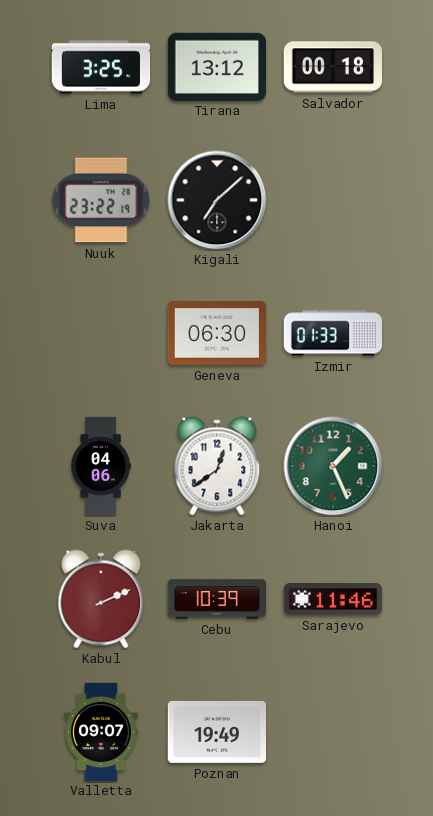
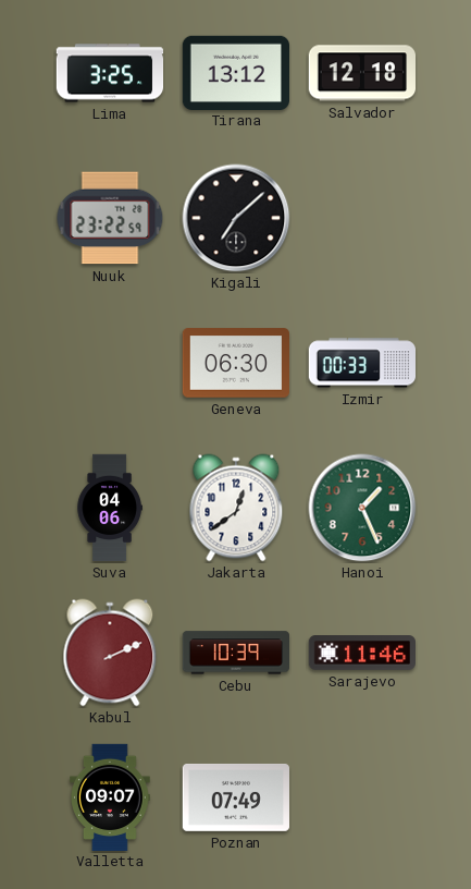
Salvador: 00:18 -> 12:18 (361, 73)
Nuuk: 23:22:19 -> 23:22:59 (110, 218)
Izmir: 01:33 -> 00:33 (362, 363)
Poznan: 19:49 -> 07:49 (235, 797)
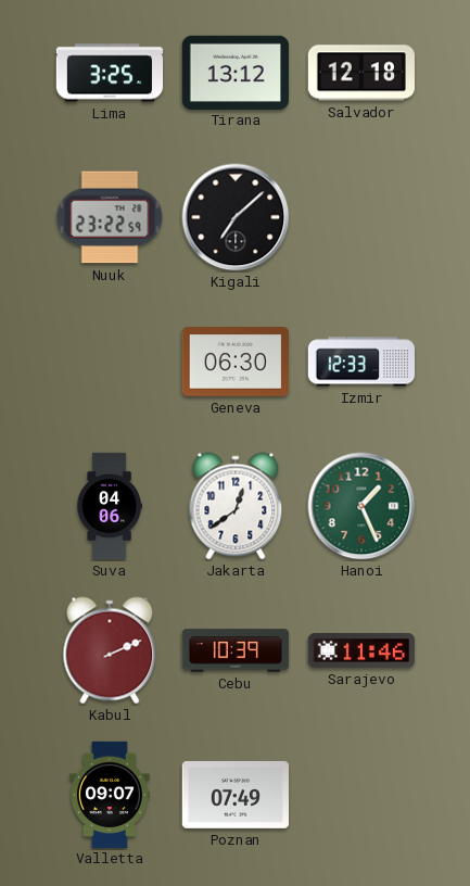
Izmir: 00:33 -> 12:33 (361, 362)
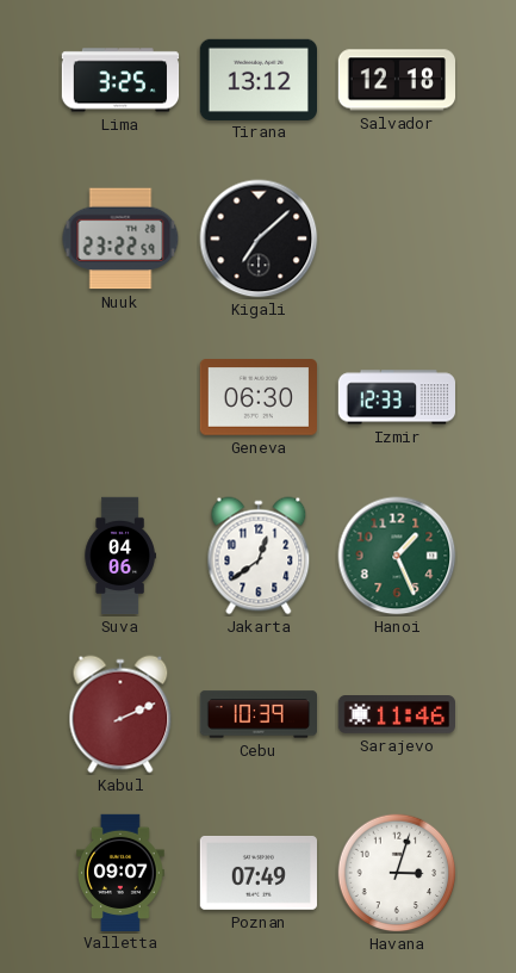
Havana: none -> 3:03 (397, 873)
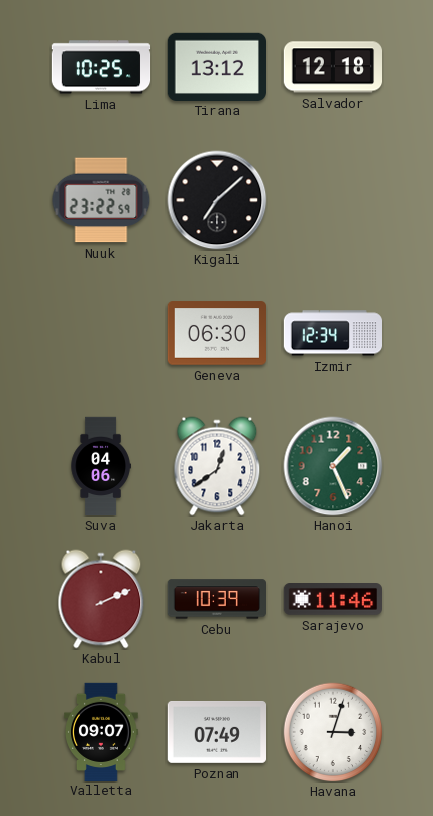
Lima: 3:25 -> 10:25 (101, 67)
Izmir: 12:33 -> 12:34 (333, 333)
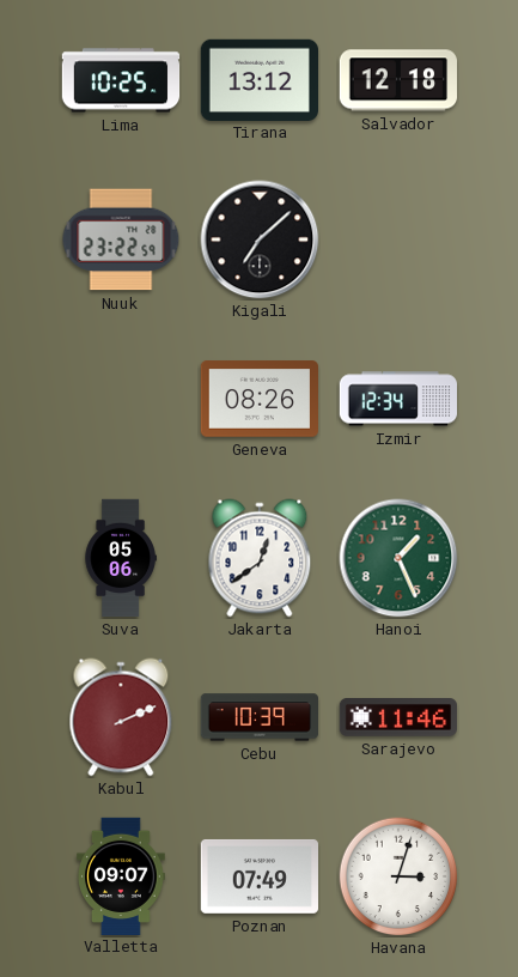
Geneva: 06:30 -> 08:26 (258, 399)
Suva: 04:06 -> 05:06 (121, 558)
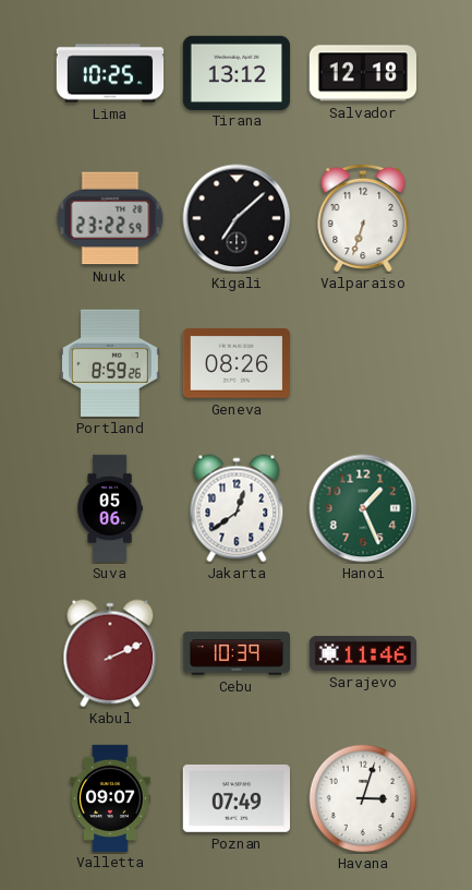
Valparaiso: none -> 6:33 (363, 218)
Portland: none -> 8:59 (110, 363)
Izmir: 12:34 -> none (398, 399)
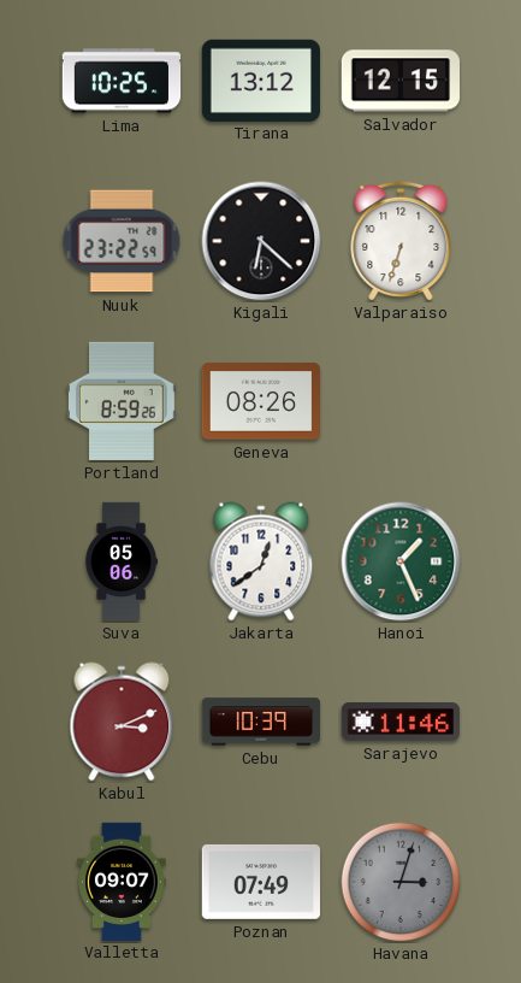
Salvador: 12:18 -> 12:15 (399, 81)
Kigali: 7:08 -> 6:22 (261, 241)
Kabul: 2:11 -> 3:11 (122, 722)
Havana dial: white -> grey (401, 882)
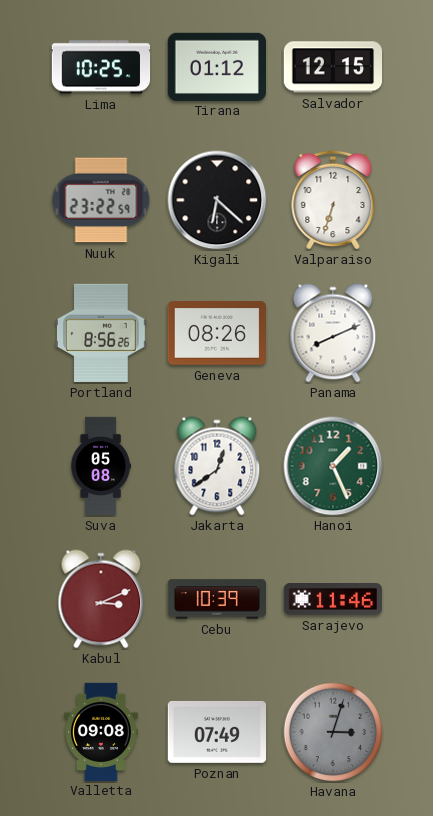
Tirana: 13:12 -> 01:12 (216, 66)
Portland: 8:59 -> 8:56 (101, 333)
Panama: none -> 8:11 (333, 333)
Suva: 05:06 -> 05:08 (101, 466)
Valletta: 09:07 -> 09:08 (102, 731)
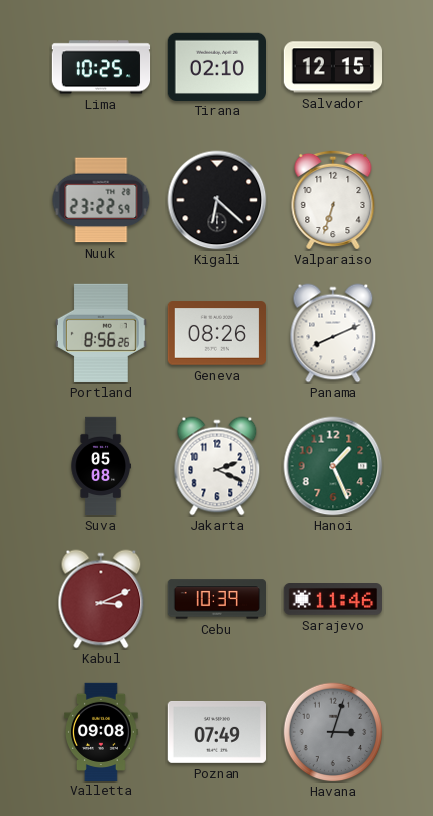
Tirana: 01:12 -> 02:10 (216, 66)
Jakarta: 12:39 -> 2:19 (217, 466)
